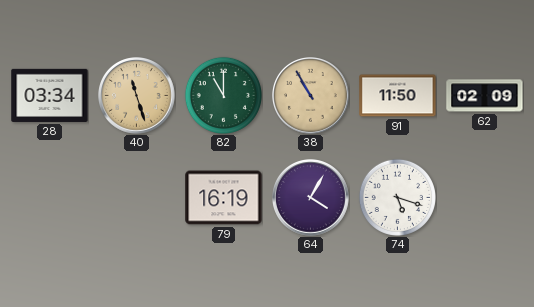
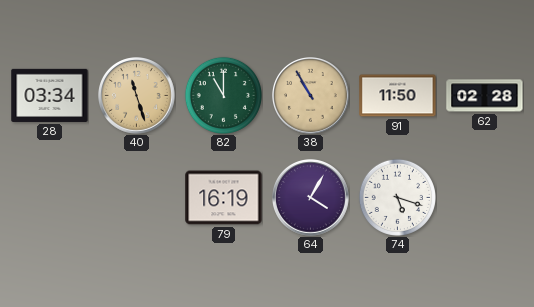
62: 02:09 -> 02:28 (485, 96)
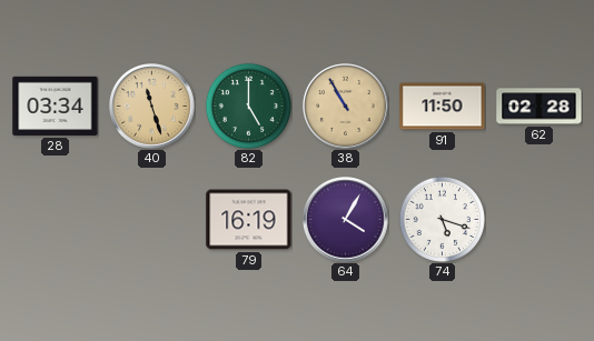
82: 11:00 -> 5:00 (248, 106)
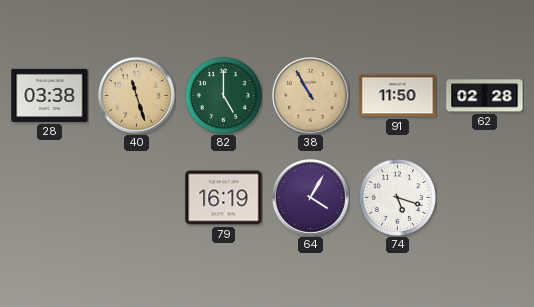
28: 03:34 -> 03:38 (50, 95)
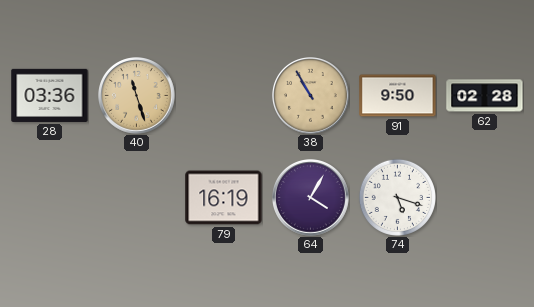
28: 03:38 -> 03:36 (50, 95)
82: 5:00 -> none (223, 95)
91: 11:50 -> 9:50 (398, 96)
